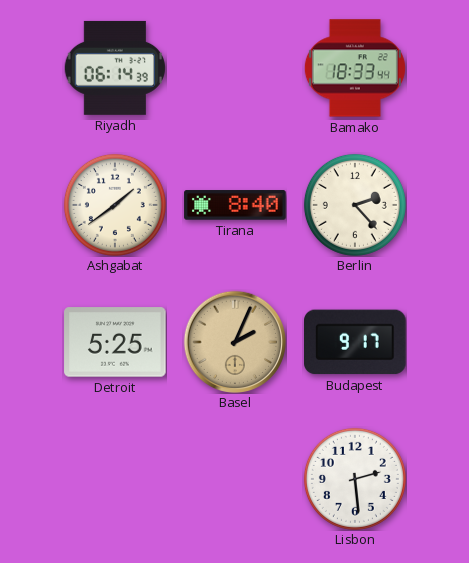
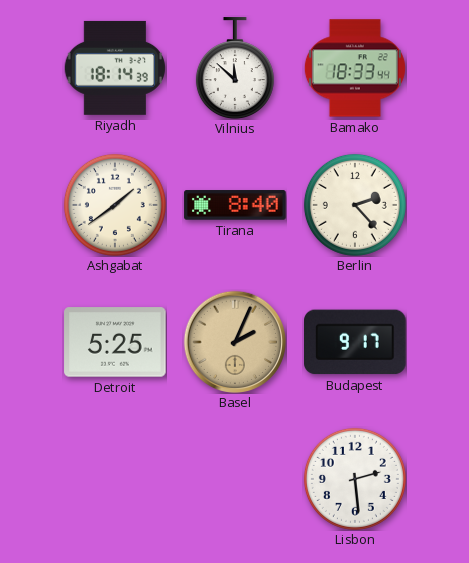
Riyadh: 06:14 -> 18:14 (114, 68)
Vilnius: none -> 11:52 (235, 68)
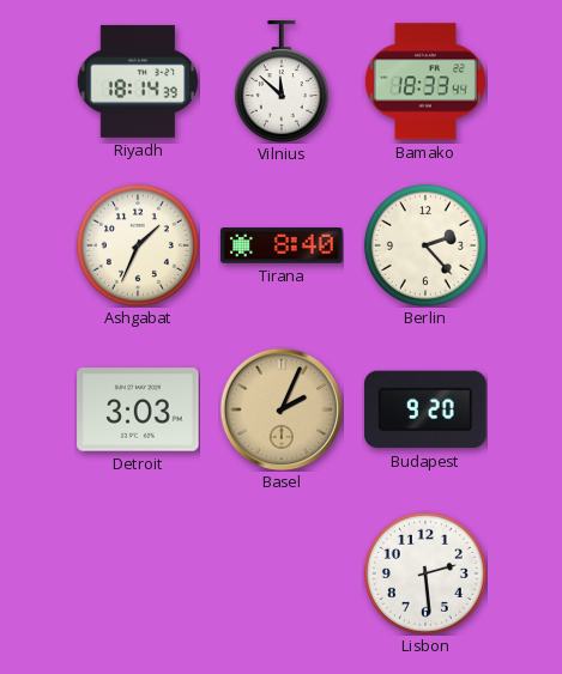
Ashgabat: 1:39 -> 1:34 (138, 245)
Detroit: 5:25 -> 3:03 (138, 409)
Budapest: 9:17 -> 9:20 (425, 409)
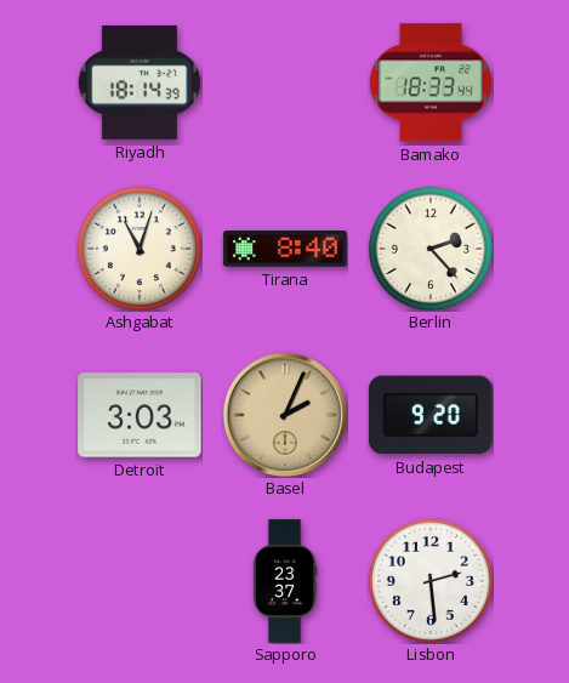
Vilnius: 11:52 -> none (282, 81)
Ashgabat: 1:34 -> 11:03 (140, 249)
Sapporo: none -> 23:37 (285, 581)
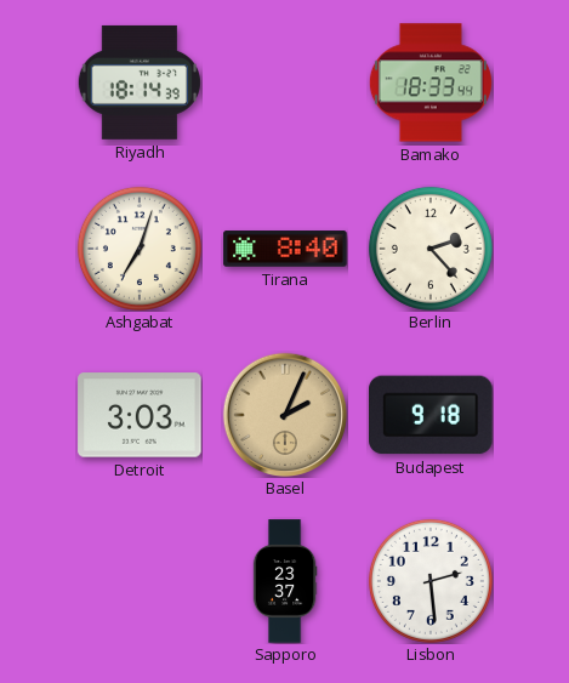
Ashgabat: 11:03 -> 7:03 (140, 249)
Budapest: 9:20 -> 9:18 (431, 415)
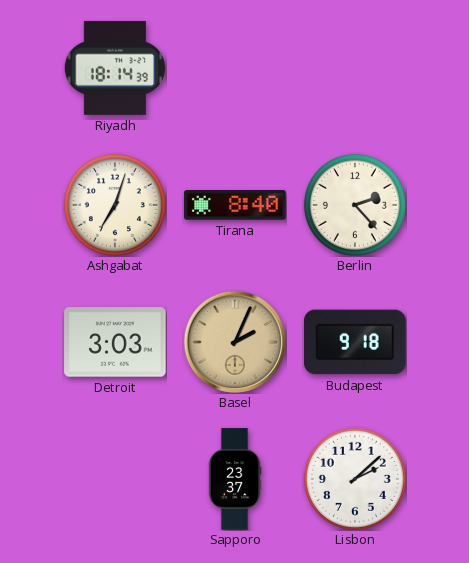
Bamako: 18:33 -> none (431, 82)
Lisbon: 2:29 -> 2:08 (355, 479)
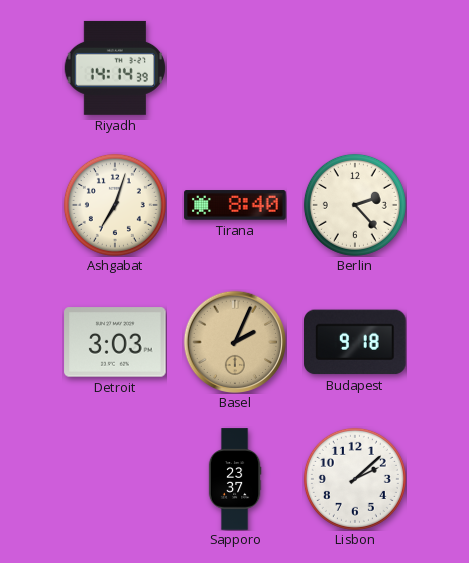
Riyadh: 18:14 -> 14:14 (114, 68)
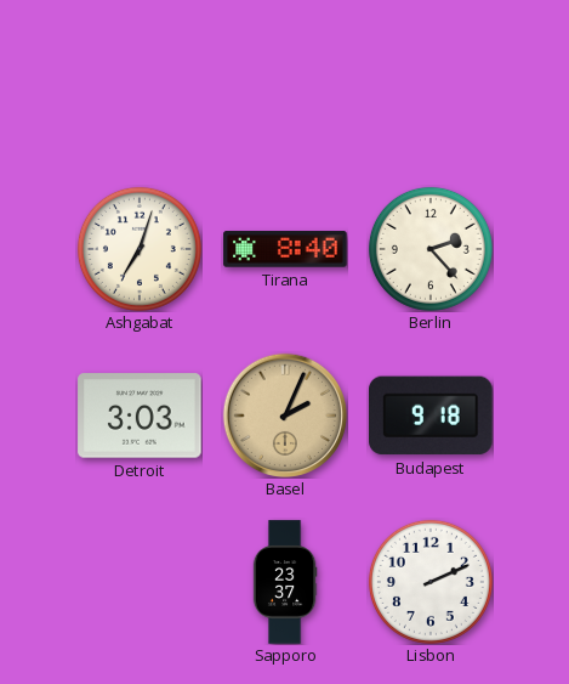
Riyadh: 14:14 -> none (114, 68)
Lisbon: 2:08 -> 2:11 (431, 582)
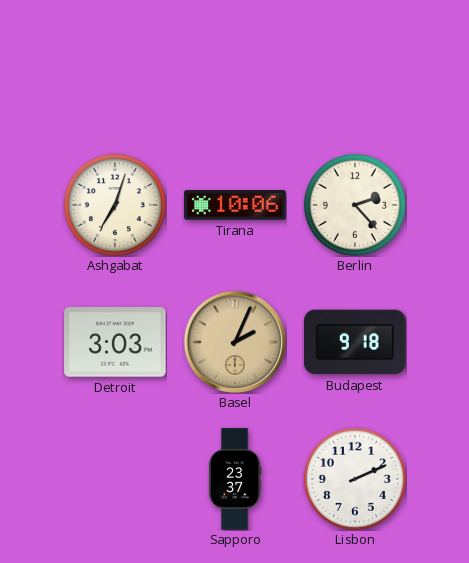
Tirana: 8:40 -> 10:06 (235, 205)
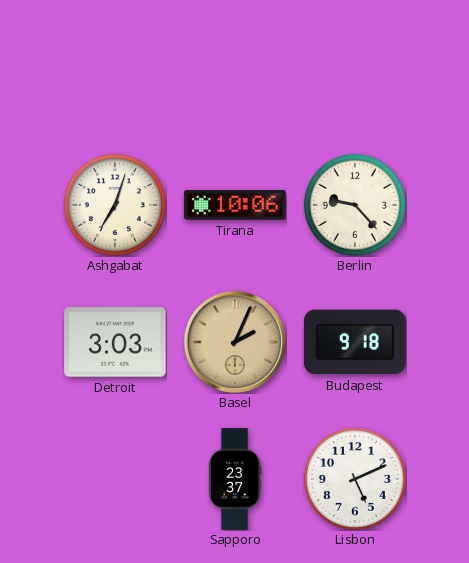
Berlin: 2:23 -> 9:23 (355, 205)
Lisbon: 2:11 -> 5:11 (355, 479)
